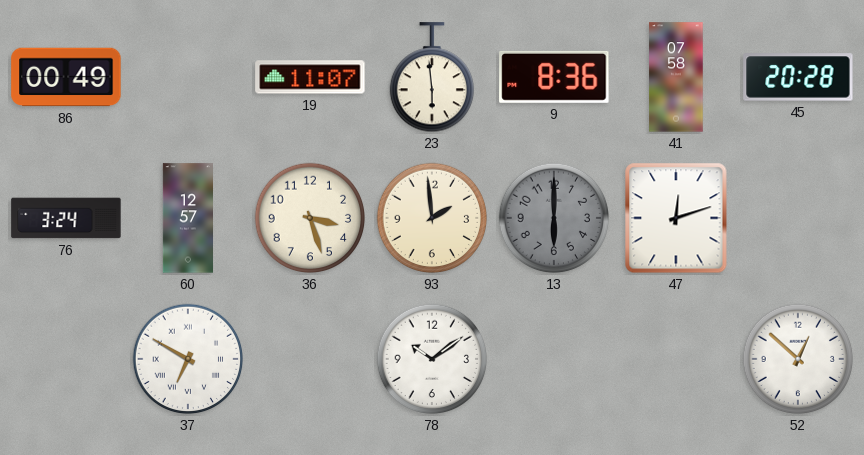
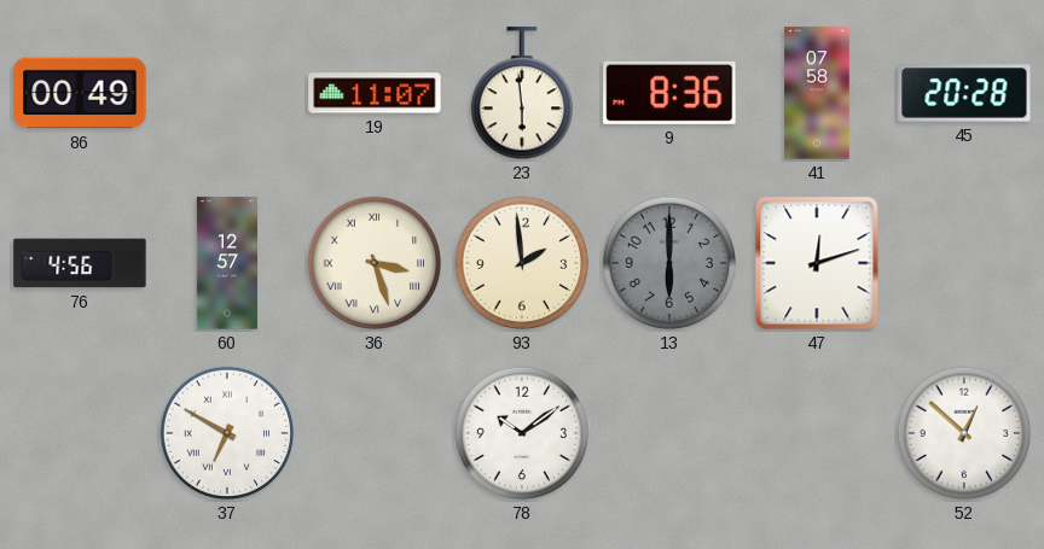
76: 3:24 -> 4:56 (80, 263)
36 numerals: Arabic -> Roman (375, 263)
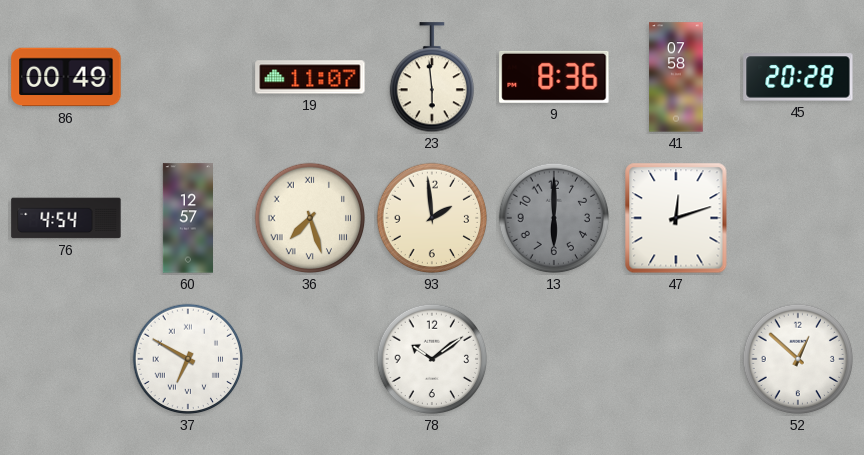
76: 4:56 -> 4:54 (66, 218)
36: 3:27 -> 7:27 (310, 218)
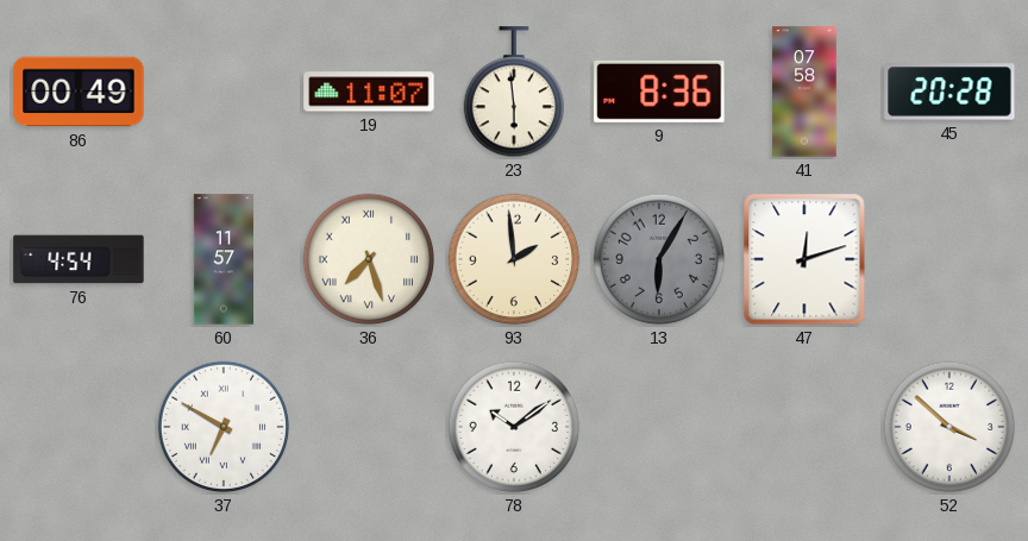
60: 12:57 -> 11:57 (222, 259)
13: 6:00 -> 6:05 (659, 259)
52: 12:52 -> 3:52 (949, 427)
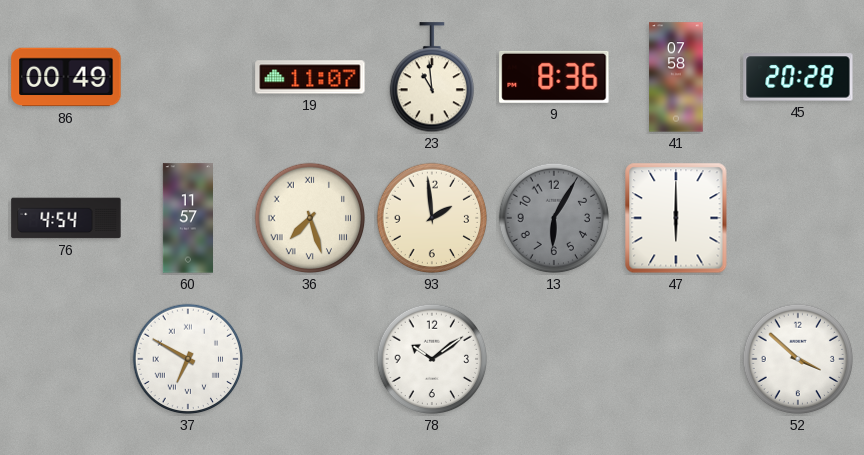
23: 5:59 -> 10:59 (431, 78)
47: 12:12 -> 6:00 (676, 218)
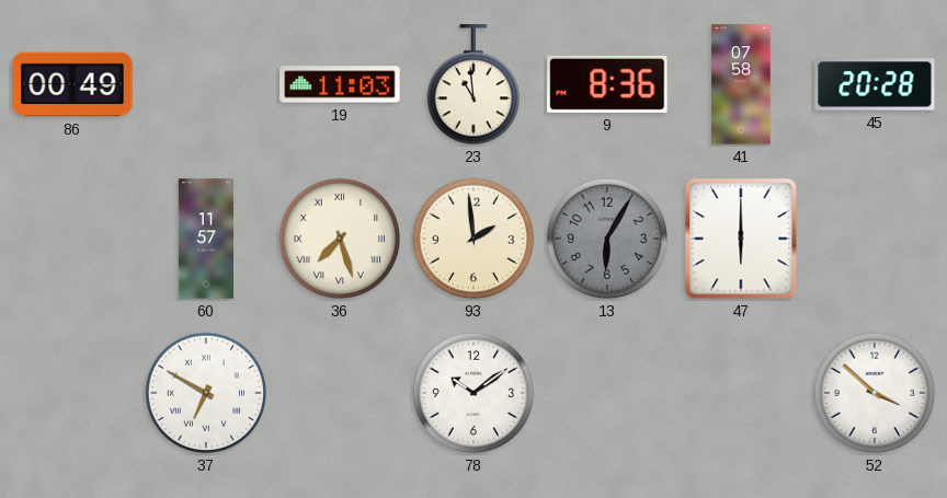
19: 11:07 -> 11:03 (340, 84)
76: 4:54 -> none (66, 218)
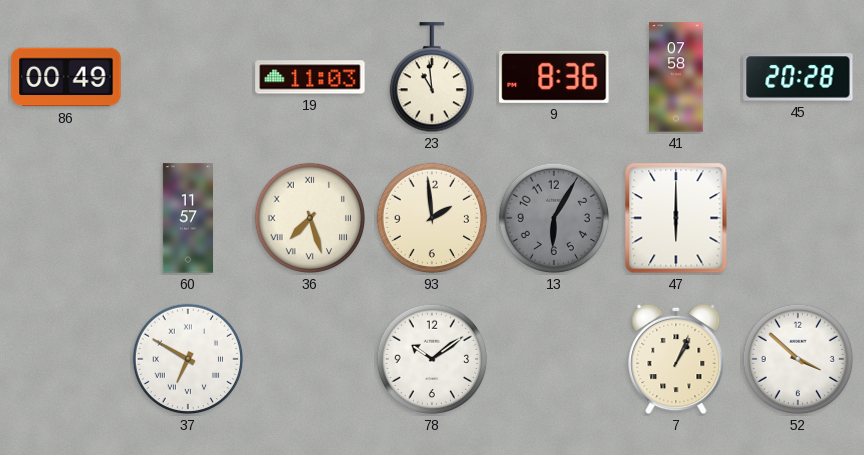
7: none -> 1:04 (676, 359)
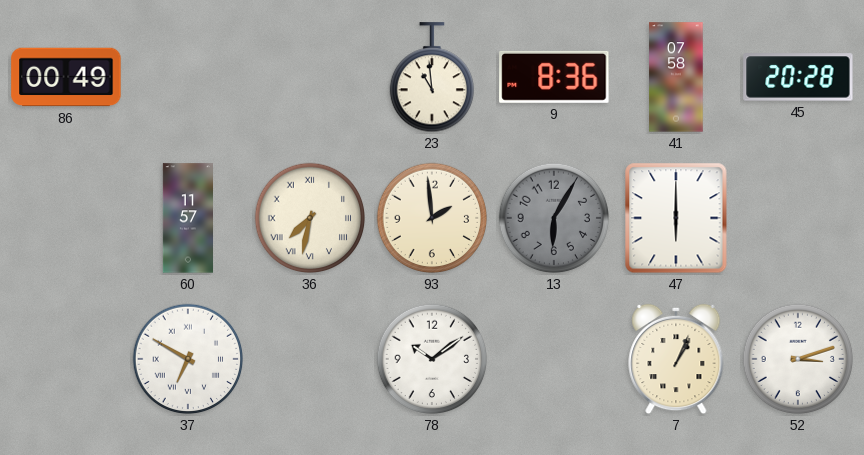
19: 11:03 -> none (310, 77)
36: 7:27 -> 7:32 (310, 218)
52: 3:52 -> 3:12 (798, 359)
